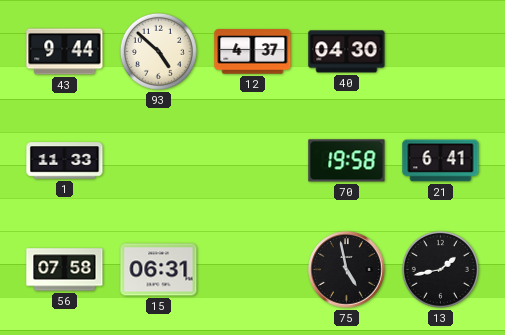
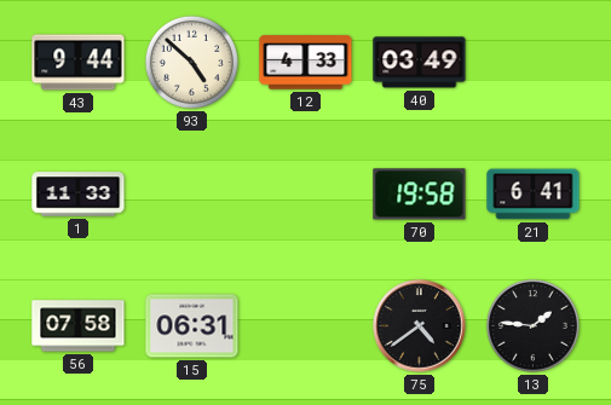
12: 4:37 -> 4:33 (306, 63)
40: 04:30 -> 03:49 (420, 63)
75: 4:58 -> 4:39 (420, 326)
13: 1:43 -> 1:46 (532, 325)
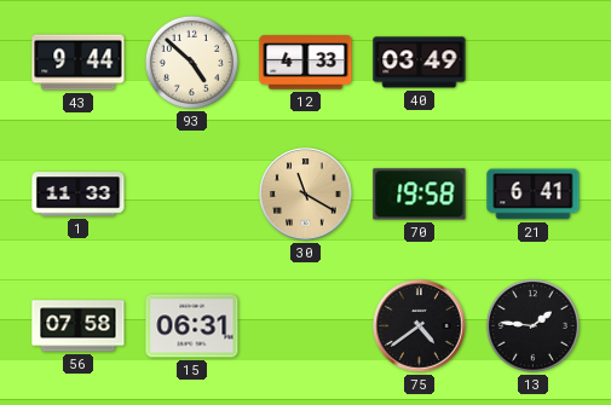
30: none -> 11:20 (306, 195)
